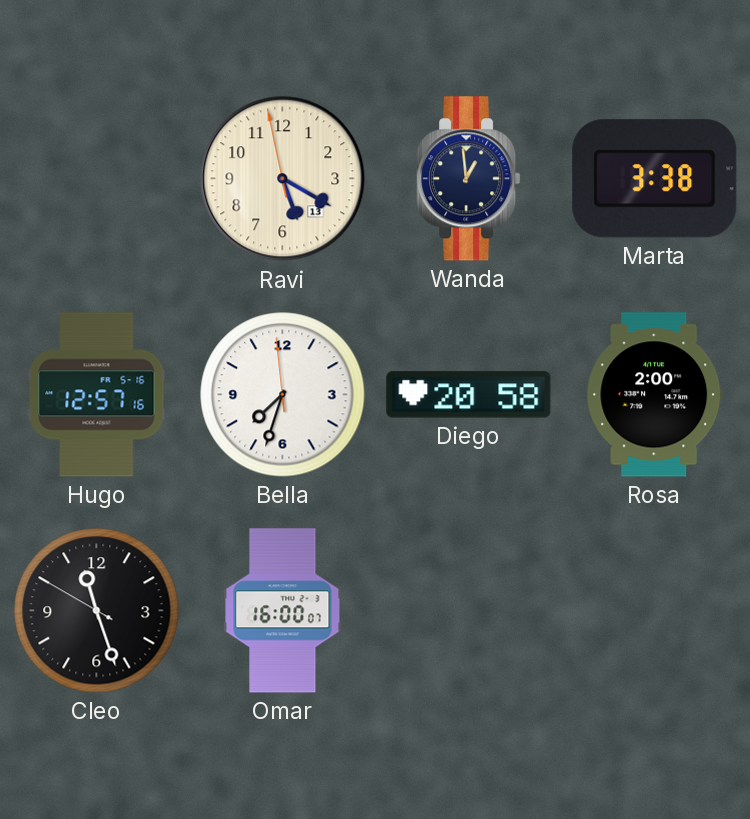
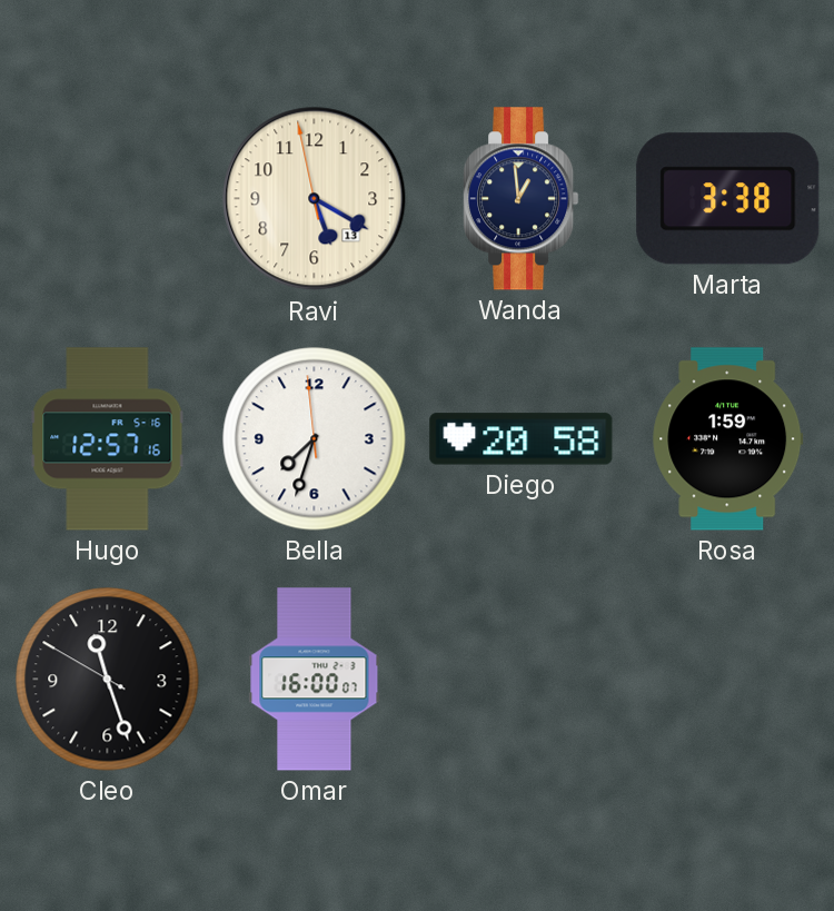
Rosa: 2:00 -> 1:59 (728, 439)
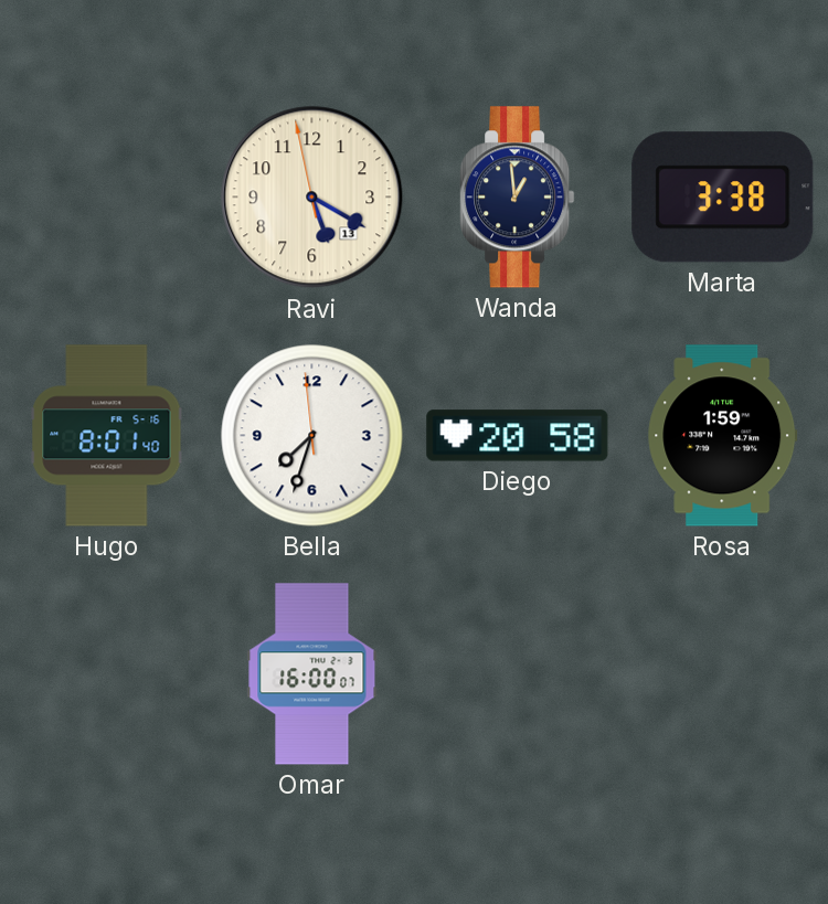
Hugo: 12:57 -> 8:01 (107, 436)
Cleo: 11:26 -> none (108, 680)
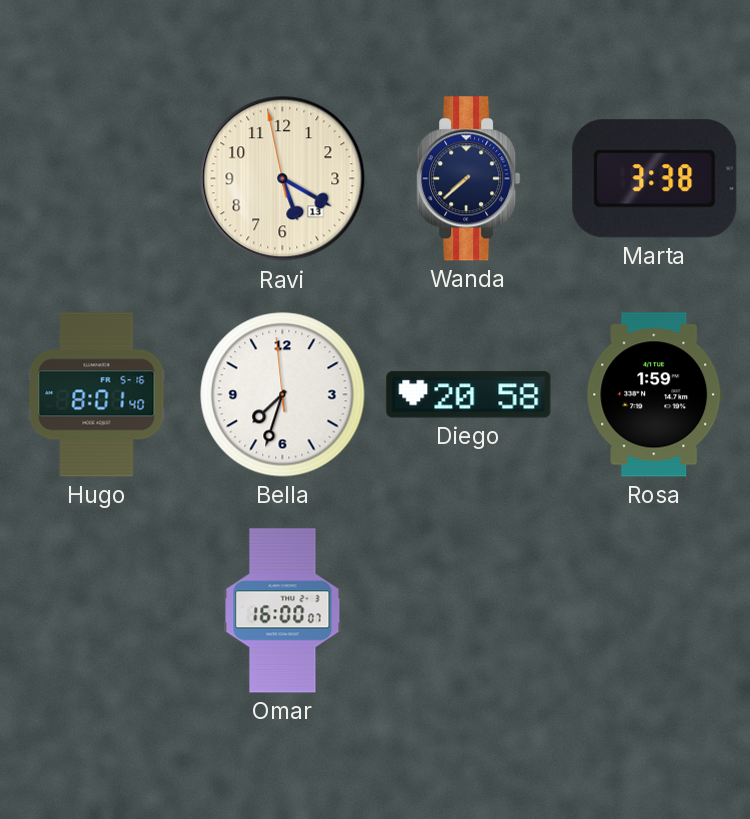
Wanda: 12:59 -> 7:38 (469, 179)
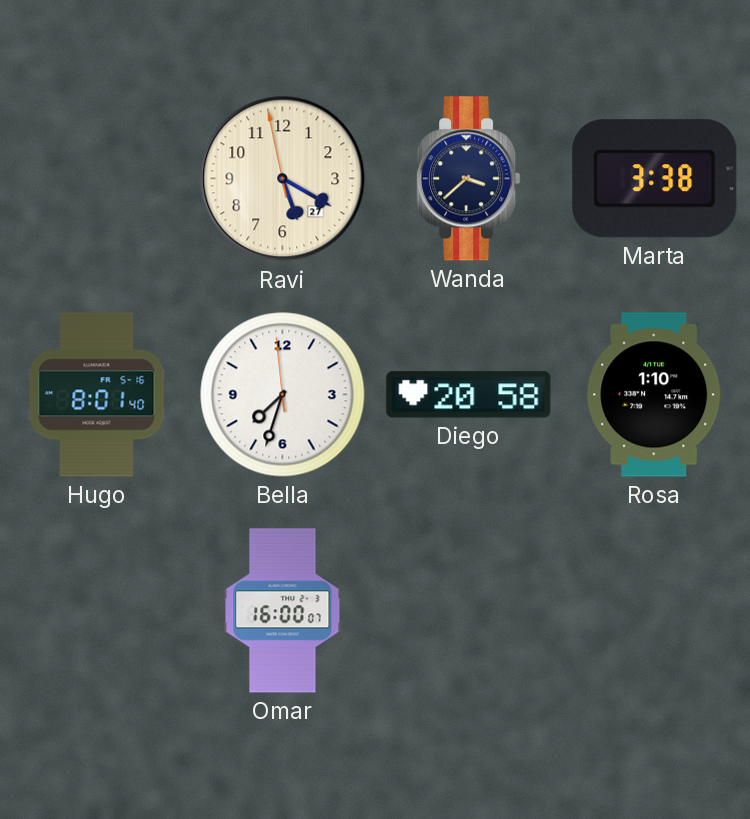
Ravi date: 13 -> 27 (283, 179)
Wanda: 7:38 -> 3:38 (469, 179)
Rosa: 1:59 -> 1:10 (655, 395)
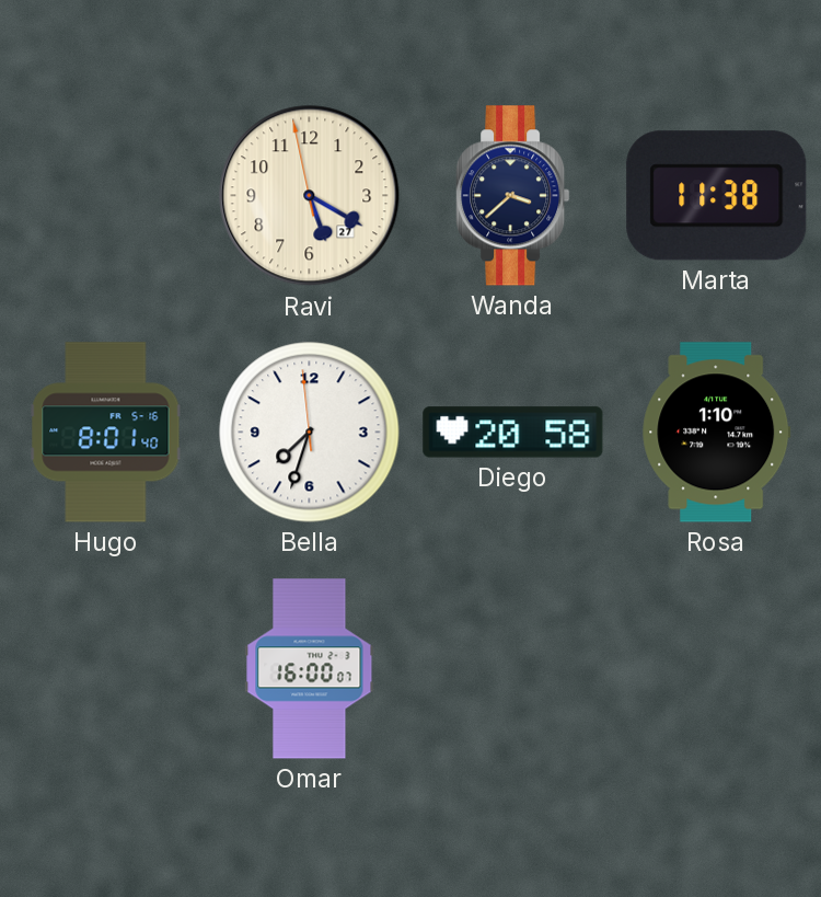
Marta: 3:38 -> 11:38 (717, 196)
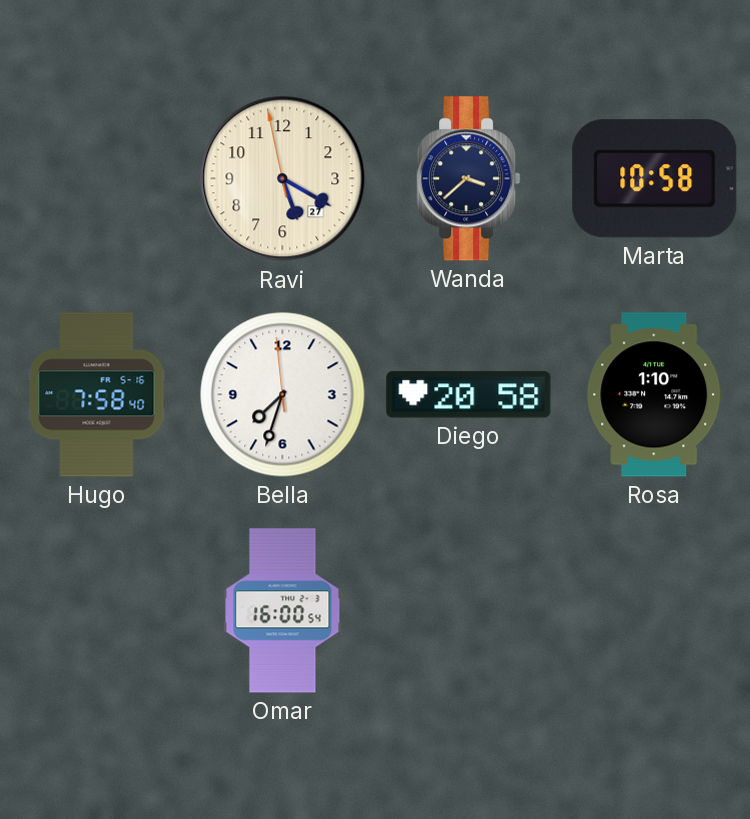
Marta: 11:38 -> 10:58 (655, 179)
Hugo: 8:01 -> 7:58 (97, 395)
Omar: 16:00:07 -> 16:00:54 (283, 611)
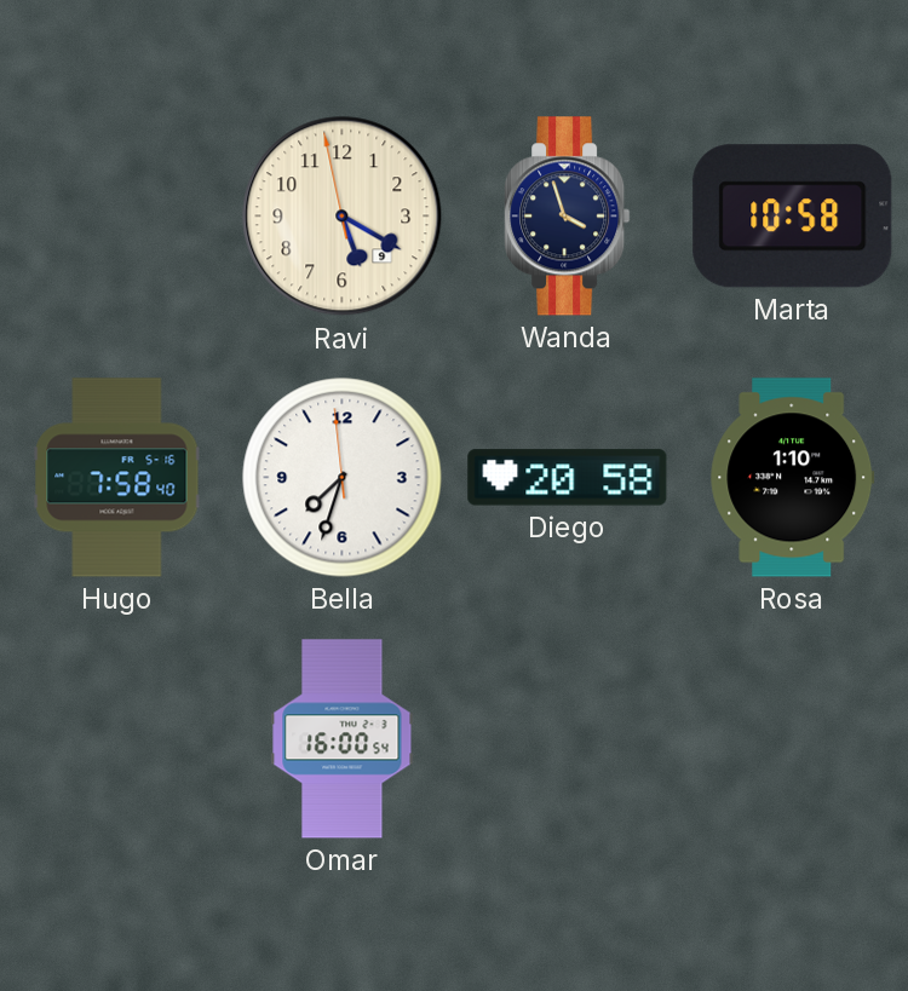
Ravi date: 27 -> 9 (343, 217)
Wanda: 3:38 -> 3:57 (568, 217)
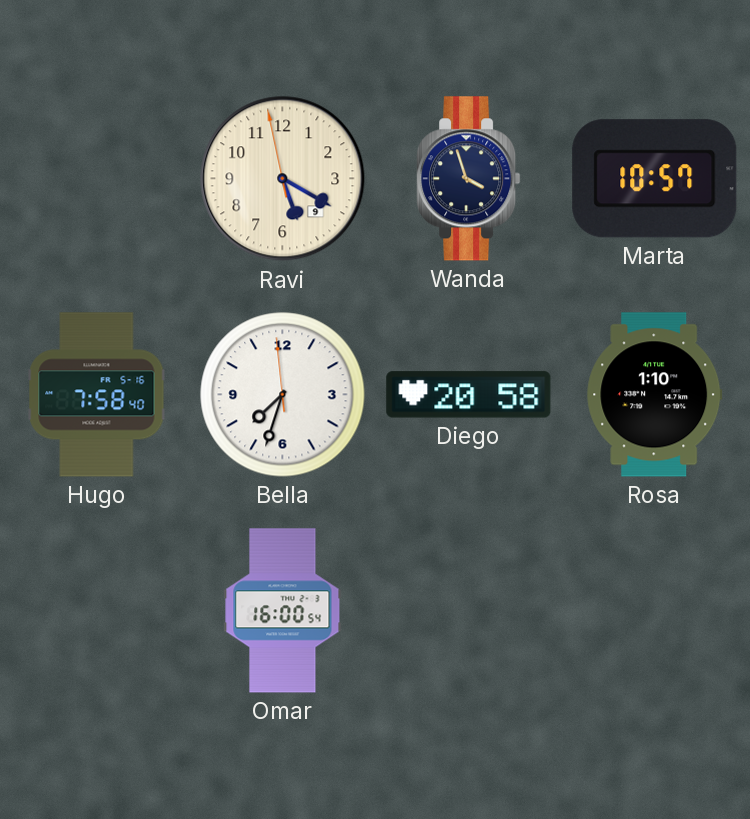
Marta: 10:58 -> 10:57 (655, 179)
